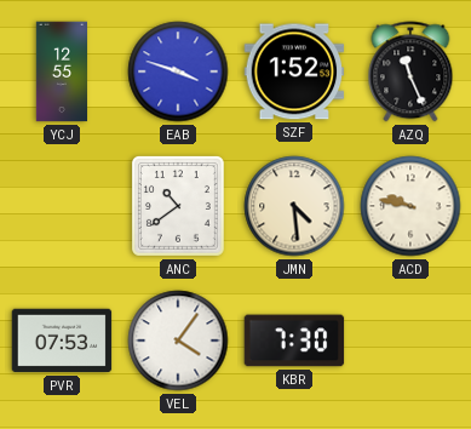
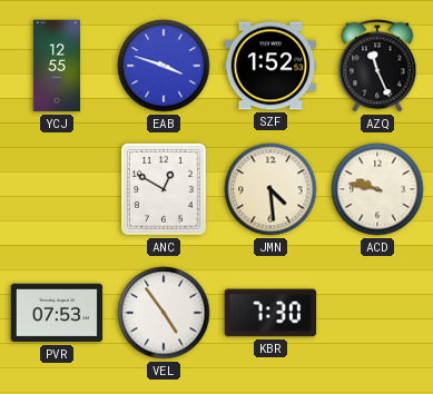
ANC: 10:39 -> 12:50 (164, 189)
VEL: 4:06 -> 4:54 (164, 313)
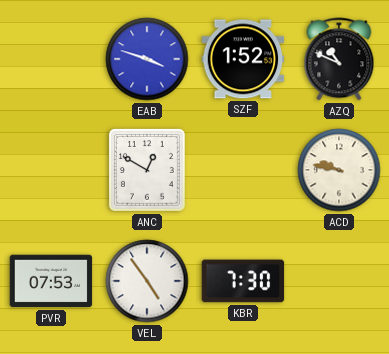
YCJ: 12:55 -> none (56, 66)
AZQ: 11:26 -> 10:49 (339, 59)
JMN: 4:29 -> none (270, 189)
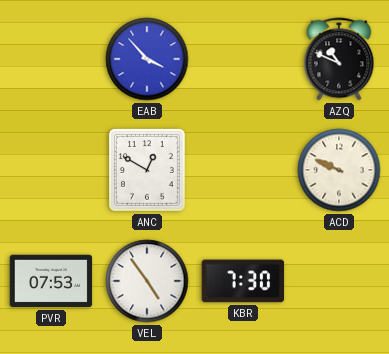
EAB: 3:48 -> 3:53 (147, 59)
SZF: 1:52 -> none (243, 59)
ACD: 9:47 -> 9:49 (339, 170)
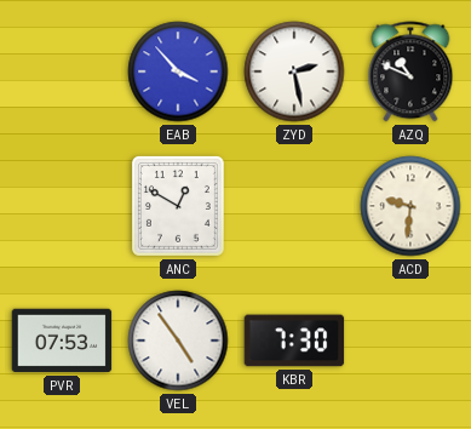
ZYD: none -> 2:28 (294, 71)
ACD: 9:49 -> 9:31 (410, 206)
